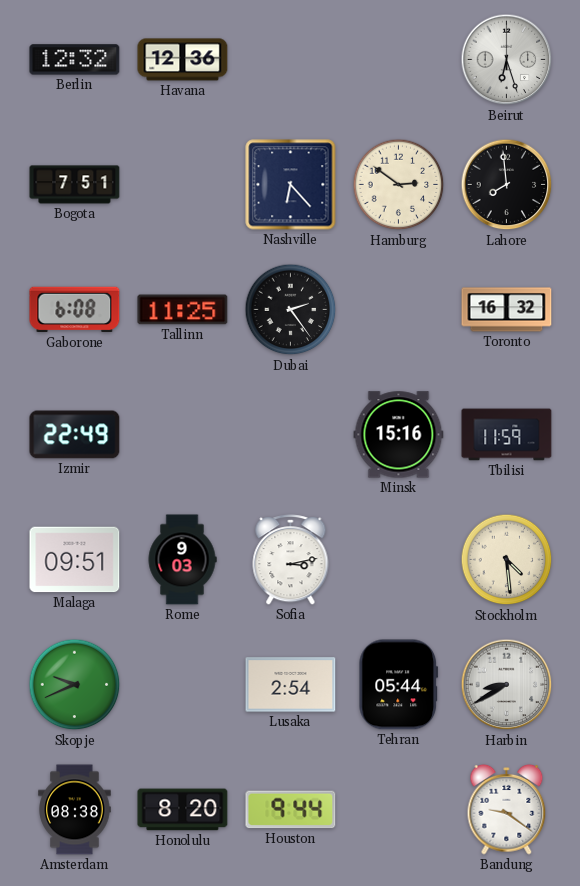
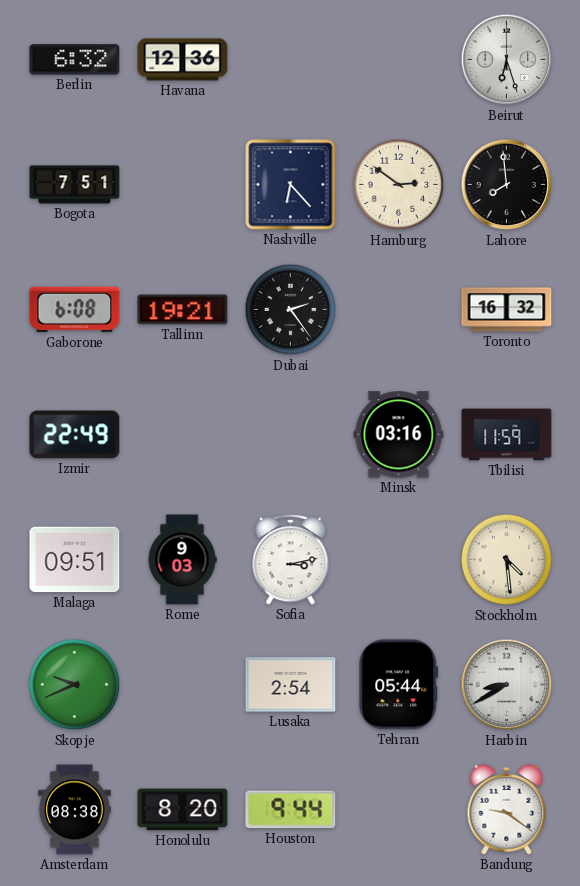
Berlin: 12:32 -> 6:32 (75, 60)
Tallinn: 11:25 -> 19:21 (183, 310)
Minsk: 15:16 -> 03:16 (399, 435)
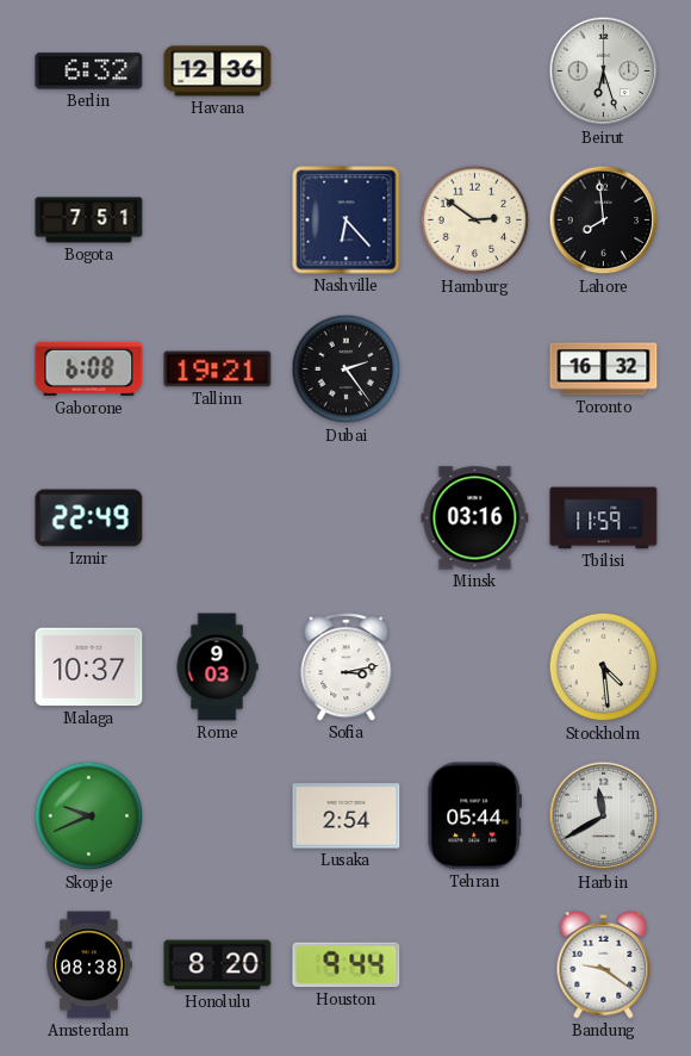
Malaga: 09:51 -> 10:37 (89, 667)
Harbin: 8:40 -> 11:40 (604, 816)
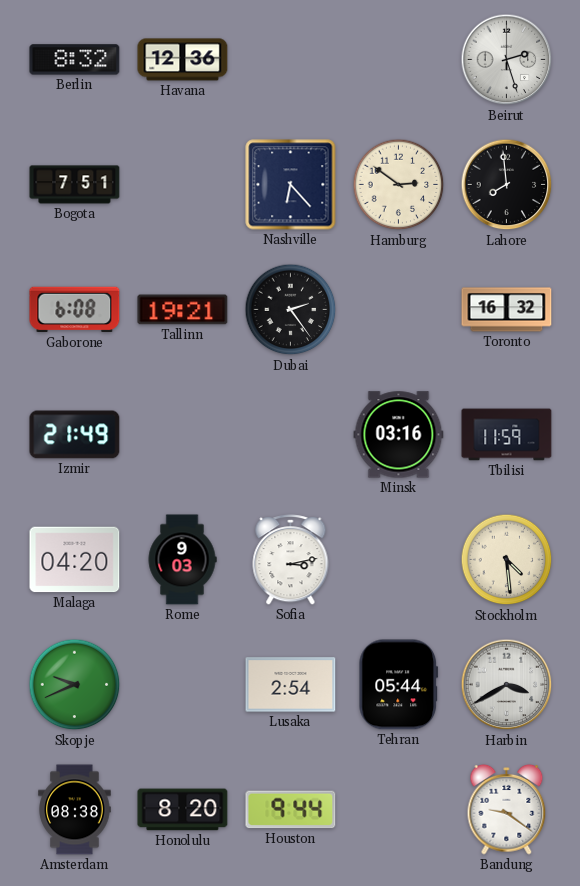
Berlin: 6:32 -> 8:32 (75, 60)
Beirut: 6:27 -> 2:27 (507, 60)
Izmir: 22:49 -> 21:49 (75, 435)
Malaga: 10:37 -> 04:20 (75, 560)
Harbin: 11:40 -> 3:40 (507, 685)
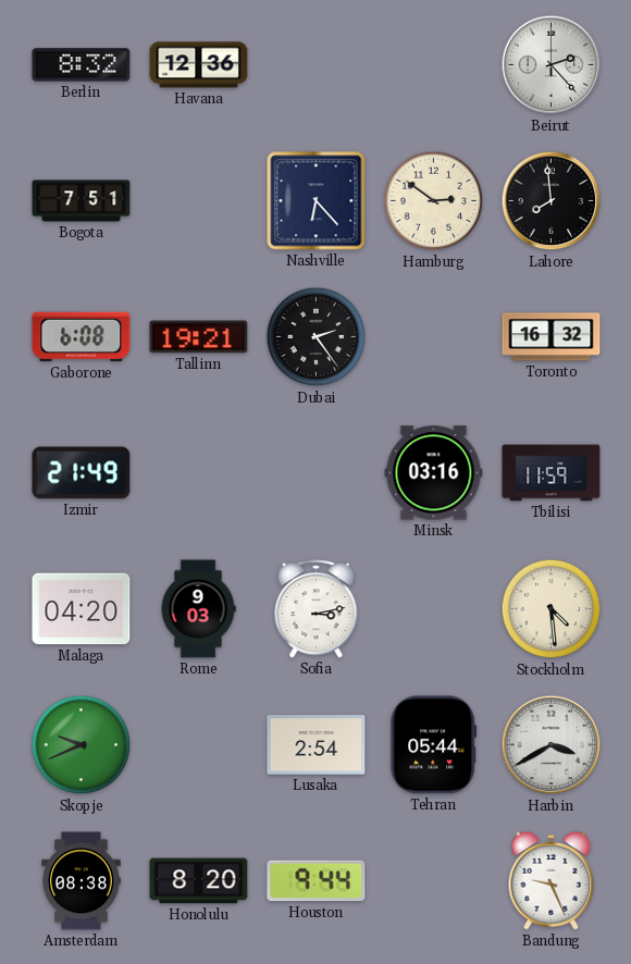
Beirut: 2:27 -> 2:23 (552, 65)
Bandung: 9:21 -> 9:26 (552, 880)
